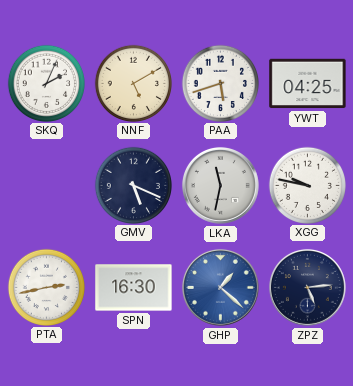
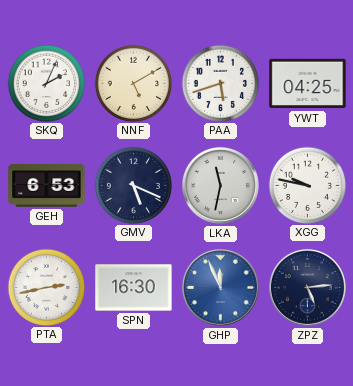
GEH: none -> 6:53 (47, 186)
GHP: 1:22 -> 11:56 (220, 287)
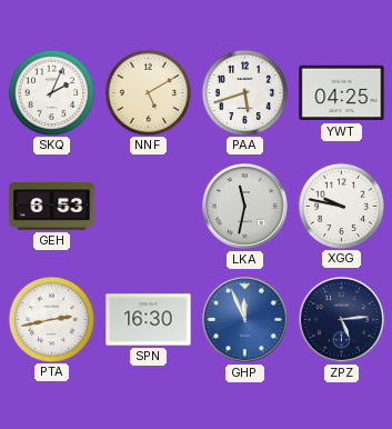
GMV: 5:19 -> none (133, 185)
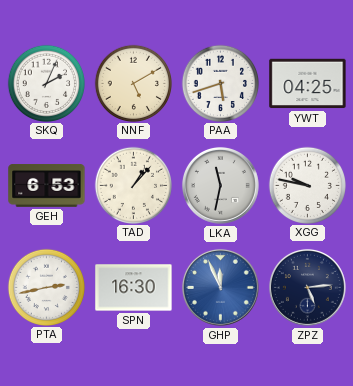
TAD: none -> 1:07 (133, 185)
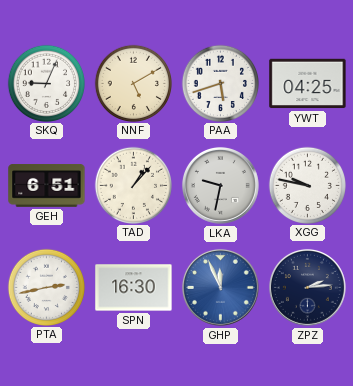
SKQ: 2:04 -> 9:04 (46, 83)
GEH: 6:53 -> 6:51 (47, 186)
LKA: 11:32 -> 9:32 (220, 185)
ZPZ: 5:14 -> 2:14 (307, 287)
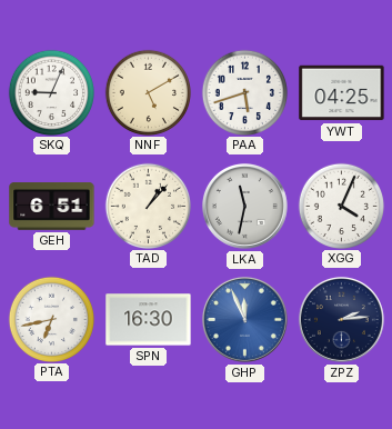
LKA: 9:32 -> 11:32 (244, 206)
XGG: 9:47 -> 4:04 (341, 206)
PTA: 2:43 -> 6:43 (51, 319)
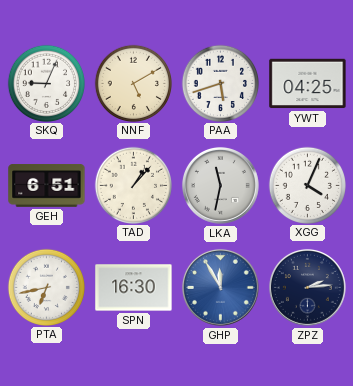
GHP: 11:56 -> 11:55 (220, 287)
